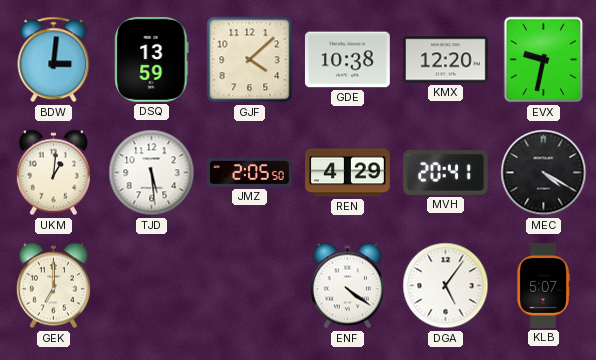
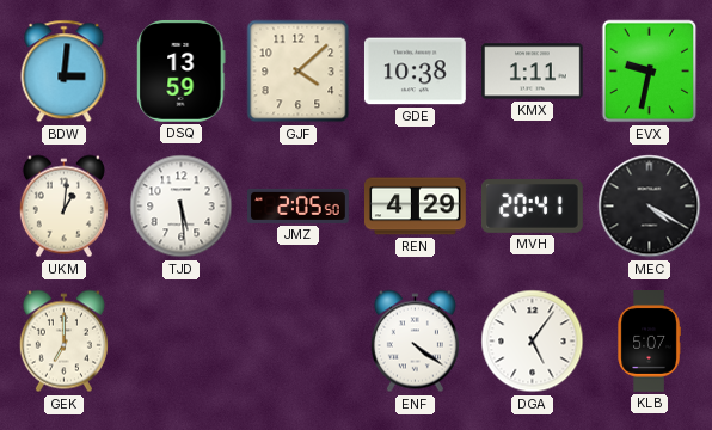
KMX: 12:20 -> 1:11 (533, 72)
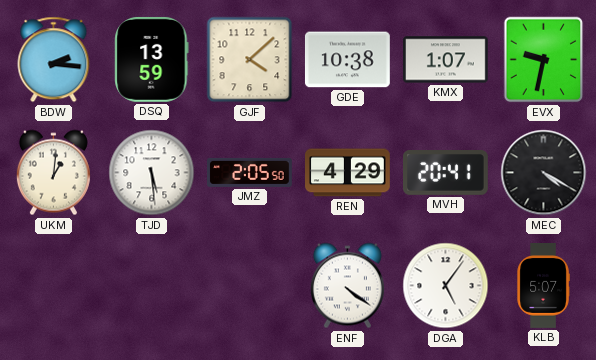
BDW: 3:01 -> 2:16 (54, 60)
KMX: 1:11 -> 1:07 (446, 60)
GEK: 7:00 -> none (63, 342)
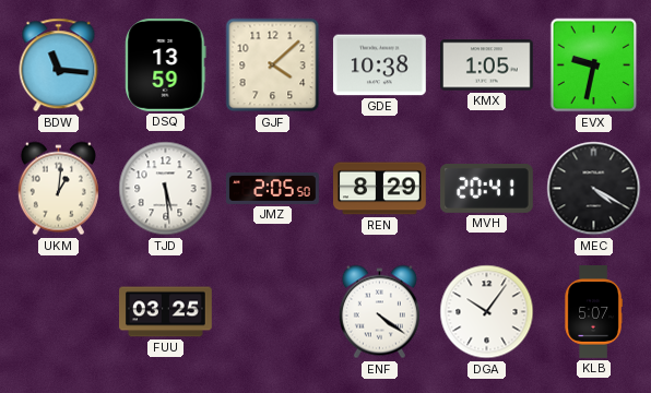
BDW: 2:16 -> 11:16 (59, 65)
KMX: 1:07 -> 1:05 (487, 65)
REN: 4:29 -> 8:29 (380, 189)
FUU: none -> 03:25 (166, 312)
DGA: 5:06 -> 10:06 (487, 312)
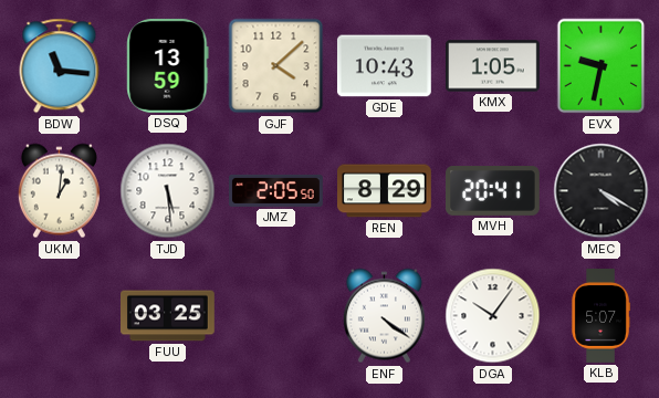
GDE: 10:38 -> 10:43 (384, 66)
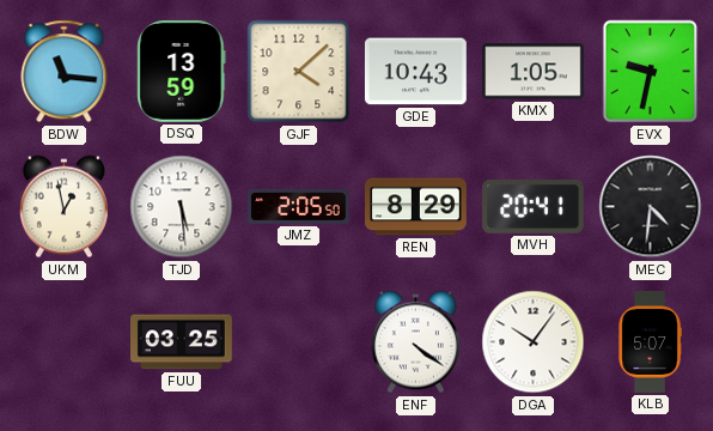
UKM: 1:01 -> 12:58 (63, 207)
MEC: 4:20 -> 4:31 (651, 207)
